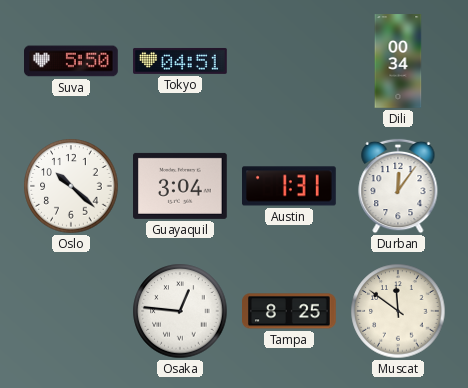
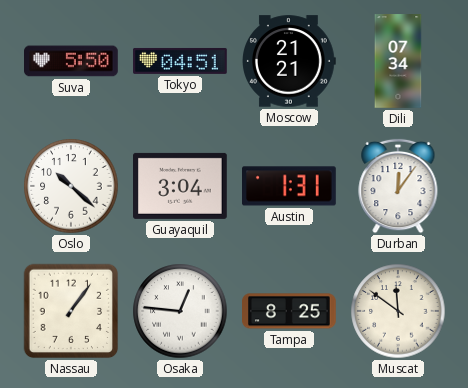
Moscow: none -> 21:21 (290, 61)
Dili: 00:34 -> 07:34 (398, 61)
Nassau: none -> 1:06 (71, 311)
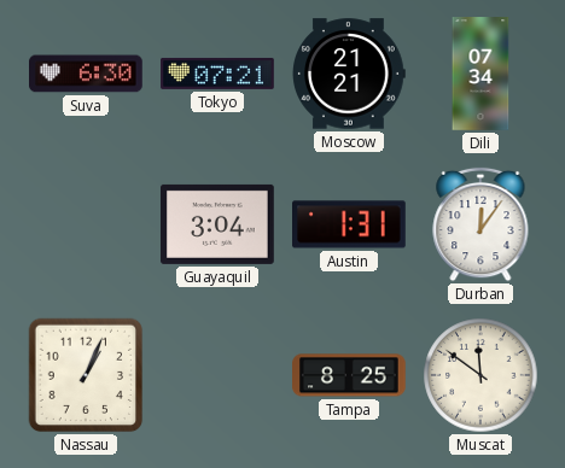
Suva: 5:50 -> 6:30 (87, 74)
Tokyo: 04:51 -> 07:21 (217, 74)
Oslo: 10:22 -> none (71, 186)
Nassau: 1:06 -> 1:04 (86, 375)
Osaka: 12:46 -> none (180, 311)
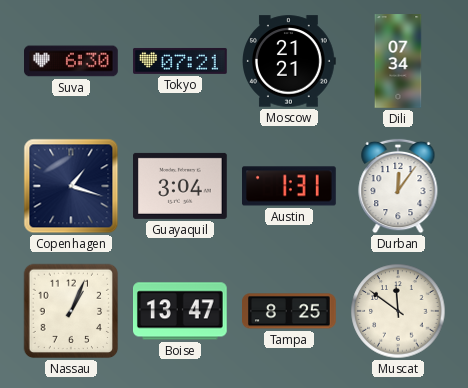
Copenhagen: none -> 1:18 (71, 186)
Boise: none -> 13:47 (181, 311)
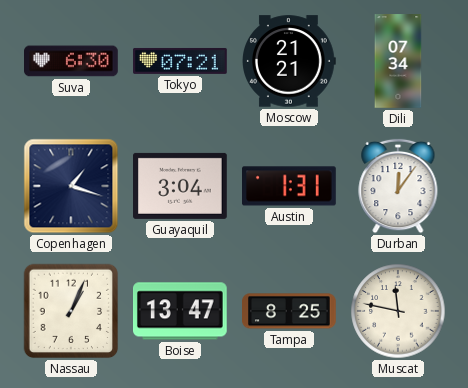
Muscat: 11:51 -> 11:47 (398, 311)
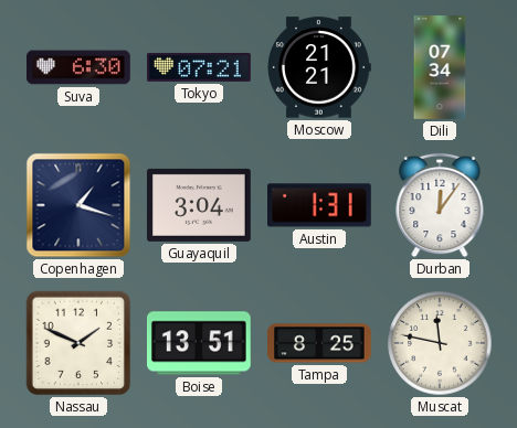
Nassau: 1:04 -> 1:49 (78, 343)
Boise: 13:47 -> 13:51 (200, 343)
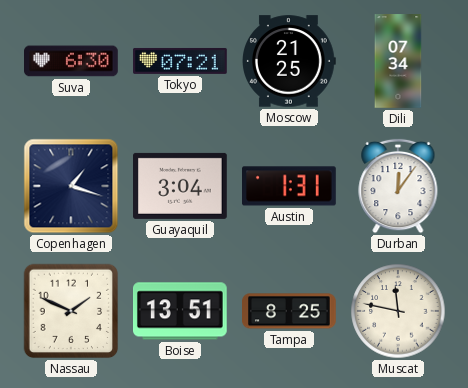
Moscow: 21:21 -> 21:25 (290, 61)
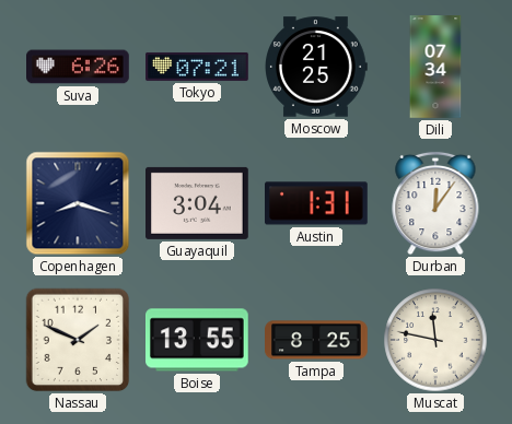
Suva: 6:30 -> 6:26 (79, 67)
Copenhagen: 1:18 -> 8:18 (78, 203)
Boise: 13:51 -> 13:55 (198, 340)
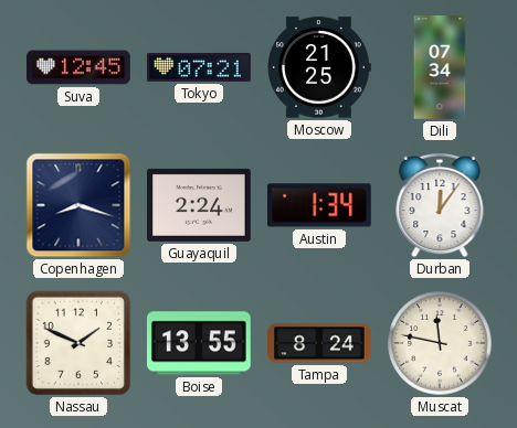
Suva: 6:26 -> 12:45 (80, 67)
Guayaquil: 3:04 -> 2:24 (200, 205)
Austin: 1:31 -> 1:34 (320, 205)
Tampa: 8:25 -> 8:24 (320, 343)
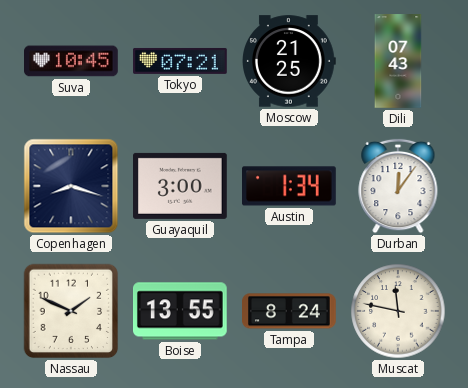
Suva: 12:45 -> 10:45 (72, 61)
Dili: 07:34 -> 07:43 (398, 61)
Guayaquil: 2:24 -> 3:00 (181, 186)
